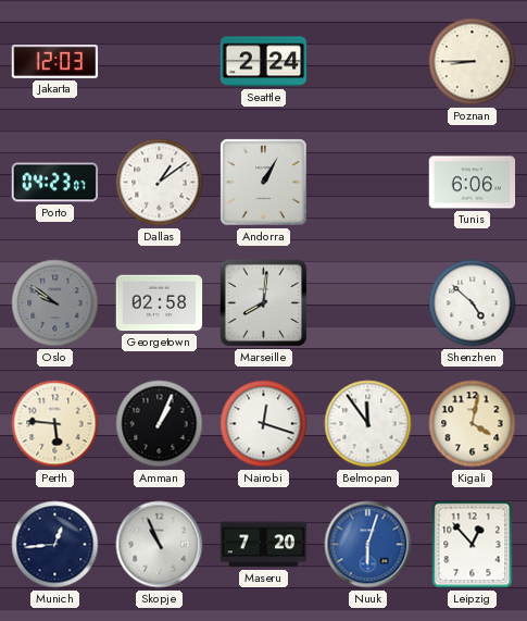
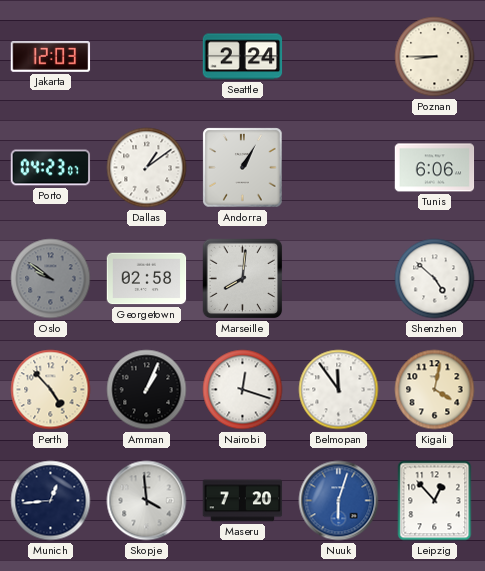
Perth: 5:46 -> 4:53 (51, 390)
Skopje: 10:56 -> 3:59 (147, 501)
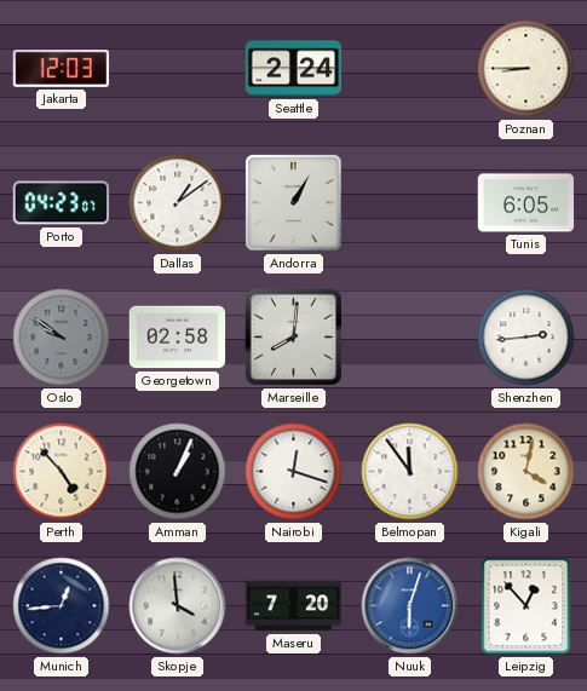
Tunis: 6:06 -> 6:05 (526, 203)
Shenzhen: 4:52 -> 2:44 (526, 338)
